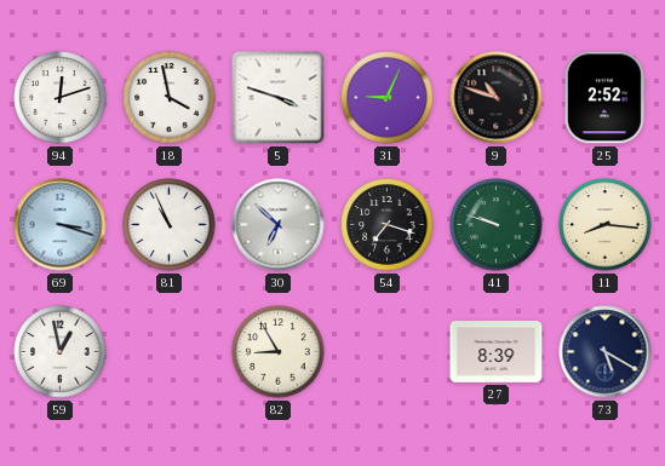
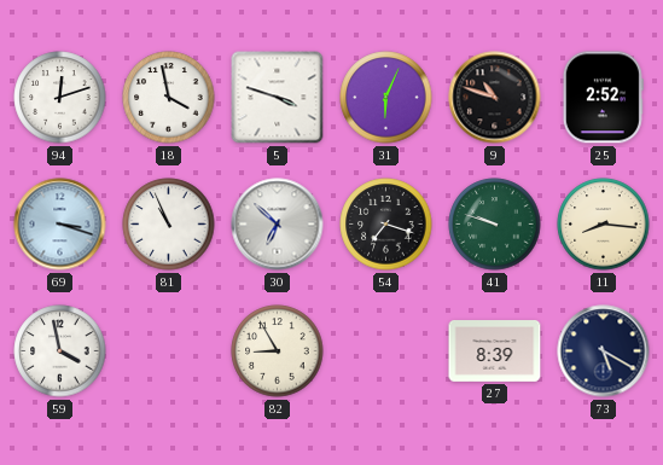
31: 9:04 -> 6:04 (386, 98)
59: 12:58 -> 3:58 (60, 351)
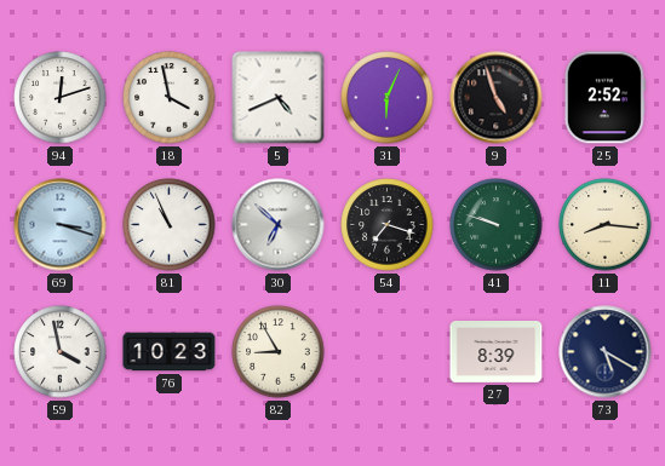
5: 3:48 -> 4:41 (279, 98)
9: 10:48 -> 4:57 (497, 98)
76: none -> 10:23 (170, 352)
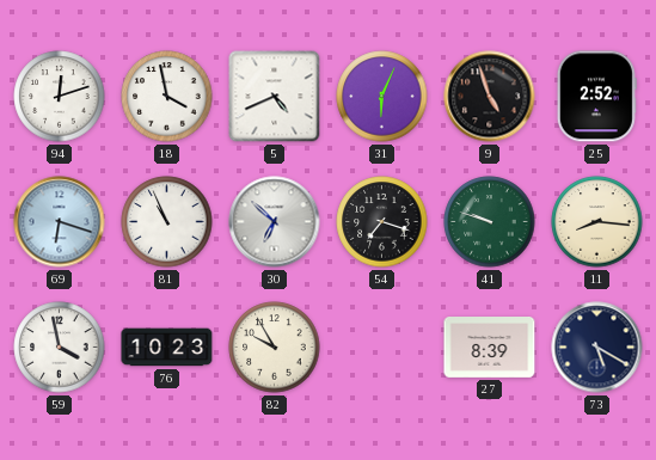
69: 3:18 -> 6:18 (60, 222)
82: 8:55 -> 9:55 (275, 348)
